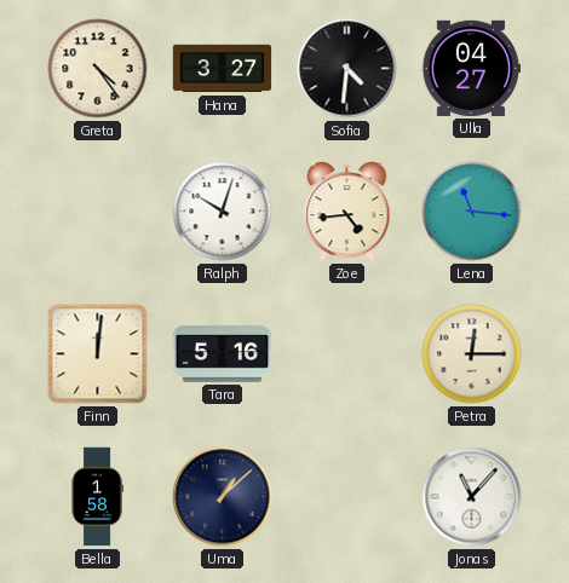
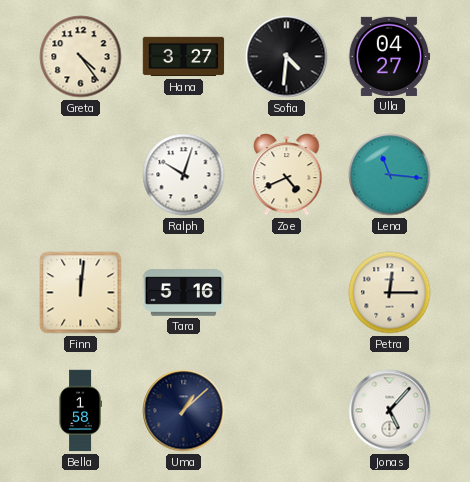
Zoe: 4:44 -> 4:41 (287, 175)
Jonas: 11:07 -> 5:07 (390, 411)
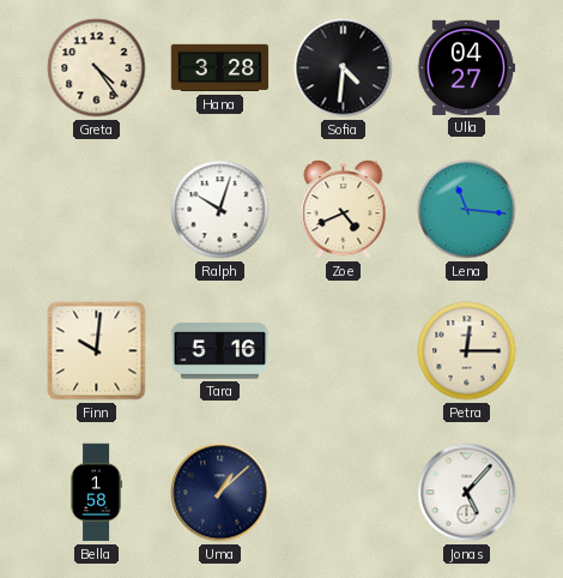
Hana: 3:27 -> 3:28 (220, 68)
Finn: 12:01 -> 10:01 (97, 351)
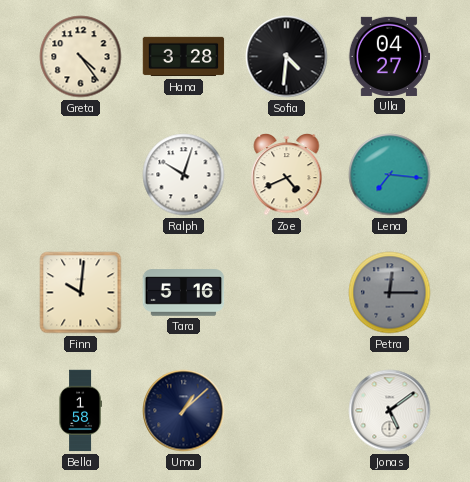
Lena: 11:16 -> 7:16 (390, 175)
Petra dial: cream -> grey (390, 293)
Jonas: 5:07 -> 5:09 (390, 411)
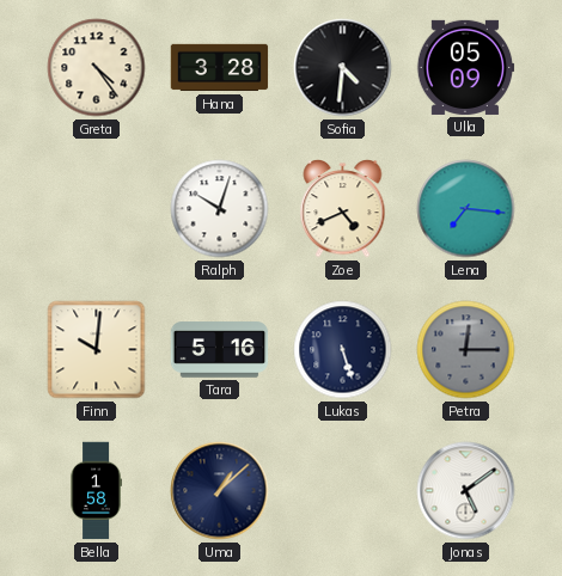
Ulla: 04:27 -> 05:09 (465, 67)
Lukas: none -> 5:27 (343, 350)
